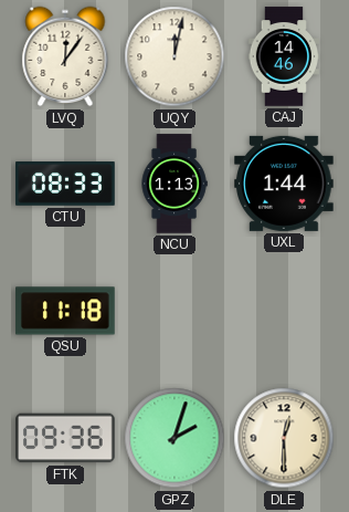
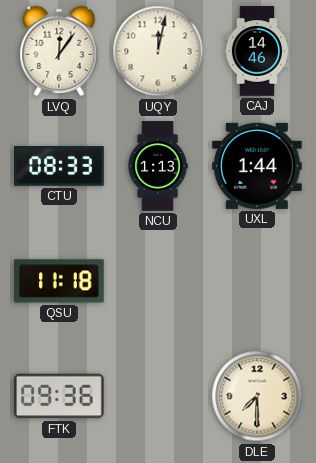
GPZ: 2:03 -> none (174, 438)
DLE: 12:30 -> 7:30 (257, 396)
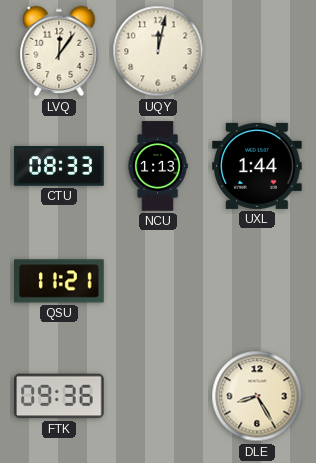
CAJ: 14:46 -> none (257, 51)
QSU: 11:18 -> 11:21 (59, 281)
DLE: 7:30 -> 8:25 (257, 396)
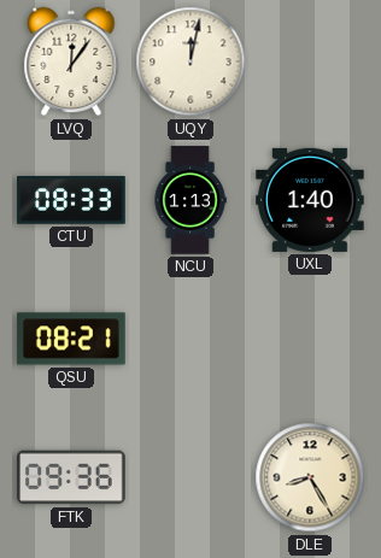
UXL: 1:44 -> 1:40 (310, 200)
QSU: 11:21 -> 08:21 (71, 339)
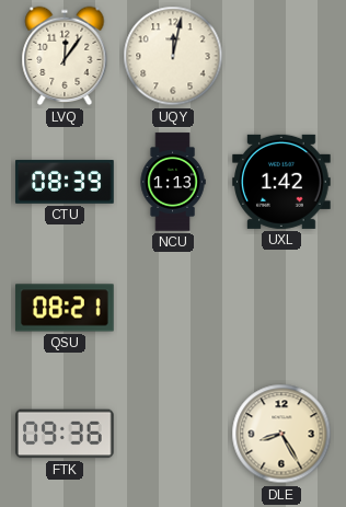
CTU: 08:33 -> 08:39 (65, 182)
UXL: 1:40 -> 1:42 (281, 182)
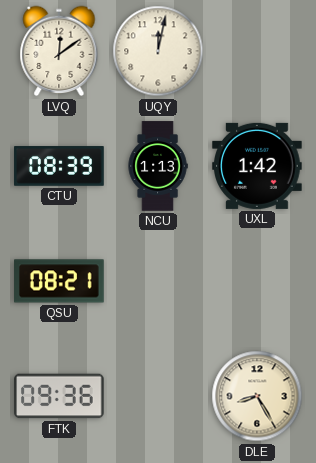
LVQ: 12:06 -> 12:09 (59, 51)
